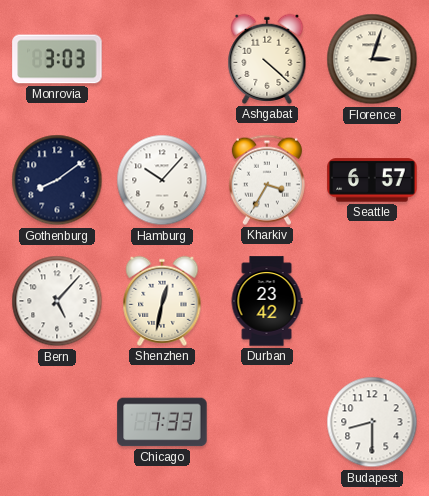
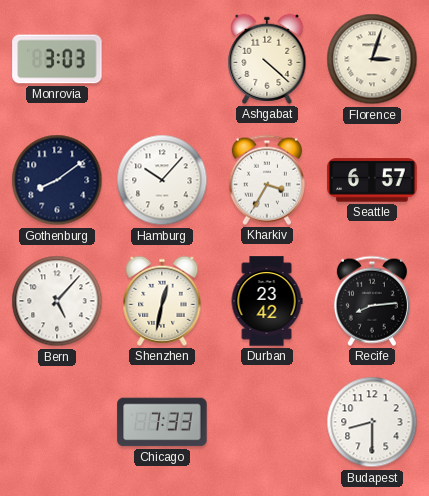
Recife: none -> 8:14 (372, 301)
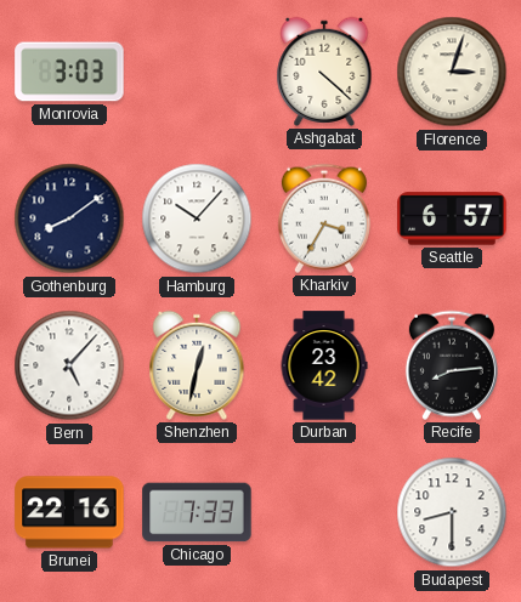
Brunei: none -> 22:16 (69, 512)
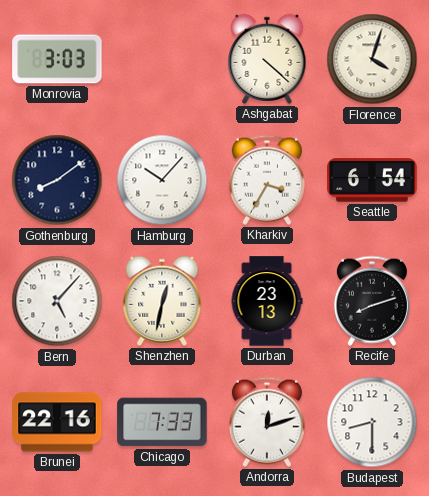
Florence: 3:03 -> 4:03 (372, 59)
Seattle: 6:57 -> 6:54 (372, 180)
Durban: 23:42 -> 23:13 (267, 301)
Recife: 8:14 -> 8:12 (372, 301)
Andorra: none -> 12:12 (267, 422)
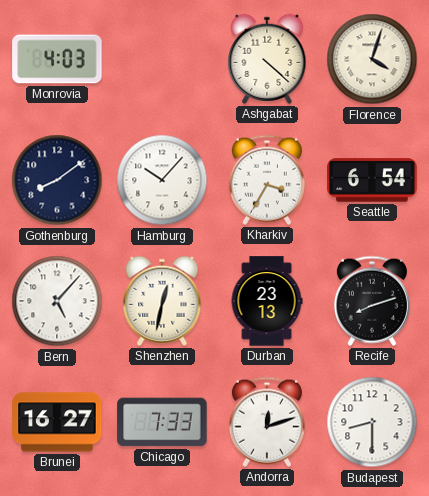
Monrovia: 3:03 -> 4:03 (57, 59)
Brunei: 22:16 -> 16:27 (57, 422)
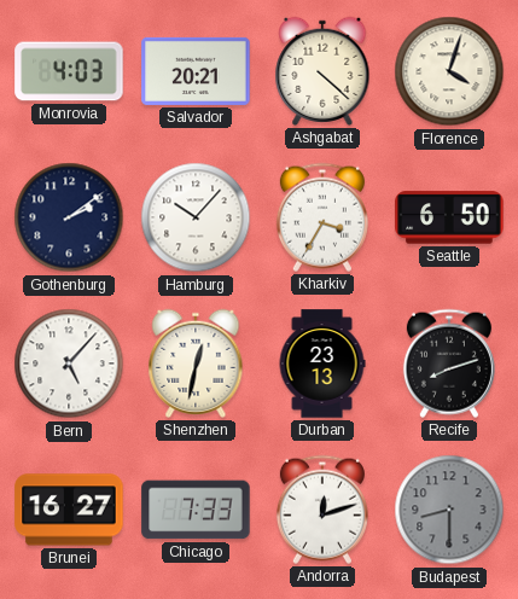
Salvador: none -> 20:21 (196, 71)
Gothenburg: 8:09 -> 2:09 (69, 217)
Seattle: 6:54 -> 6:50 (449, 217)
Budapest dial: white -> grey (449, 510)
